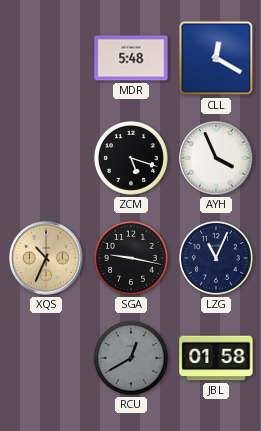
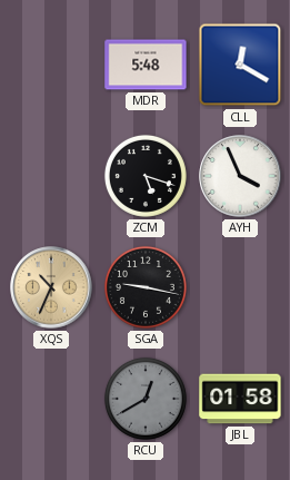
LZG: 11:04 -> none (216, 258)
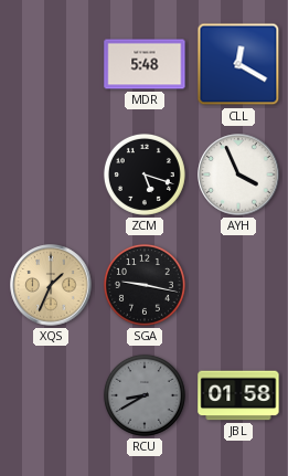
XQS: 10:34 -> 1:34 (51, 285)
RCU: 12:40 -> 8:40 (145, 395)
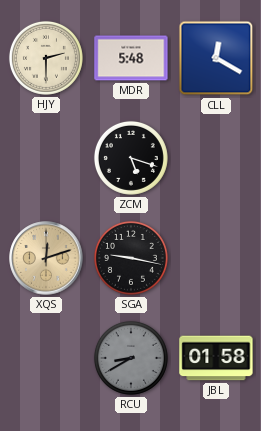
HJY: none -> 2:30 (46, 58)
AYH: 3:56 -> none (238, 174)
XQS: 1:34 -> 12:12 (46, 258)
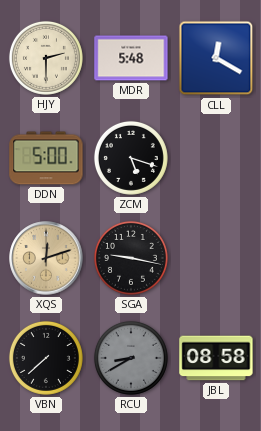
DDN: none -> 5:00 (46, 158)
VBN: none -> 7:38 (46, 358)
JBL: 01:58 -> 08:58 (216, 358)
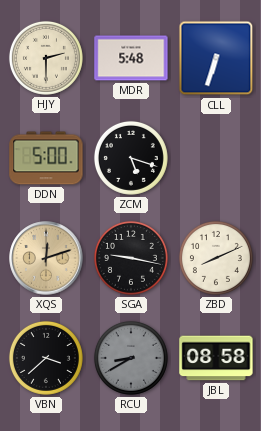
CLL: 12:20 -> 6:33 (216, 58)
ZBD: none -> 8:11 (216, 258)
VBN: 7:38 -> 3:38 (46, 358)
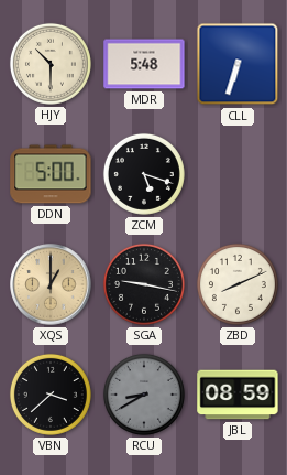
HJY: 2:30 -> 10:30 (51, 64)
XQS: 12:12 -> 1:00 (51, 284)
JBL: 08:58 -> 08:59 (238, 395)
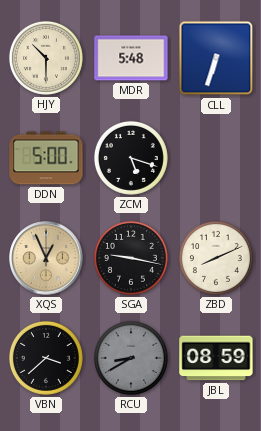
XQS: 1:00 -> 12:56 (46, 258)
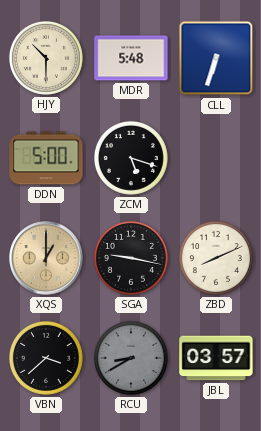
XQS: 12:56 -> 1:00 (46, 258)
JBL: 08:59 -> 03:57 (216, 358)
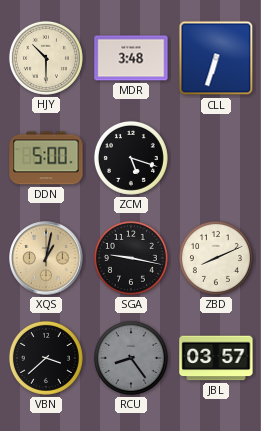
MDR: 5:48 -> 3:48 (131, 58)
XQS: 1:00 -> 1:02 (46, 258)
RCU: 8:40 -> 8:24 (131, 358)
